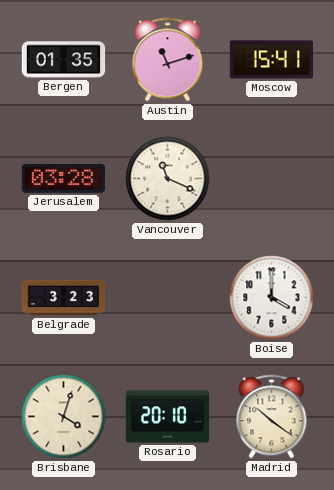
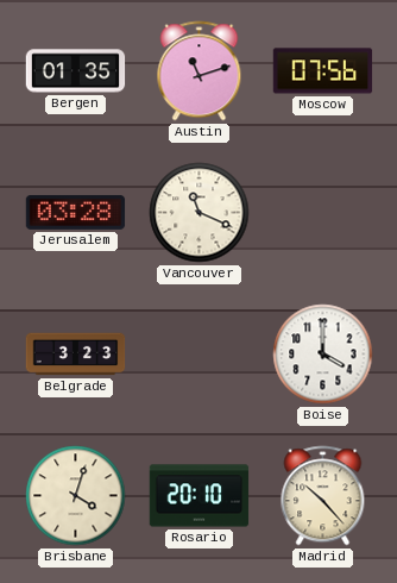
Moscow: 15:41 -> 07:56 (323, 71)
Madrid: 10:21 -> 10:23 (323, 496)
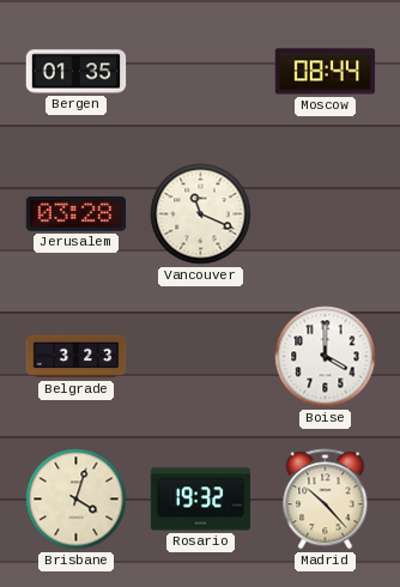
Austin: 11:12 -> none (200, 71)
Moscow: 07:56 -> 08:44 (326, 72)
Rosario: 20:10 -> 19:32 (201, 500)
